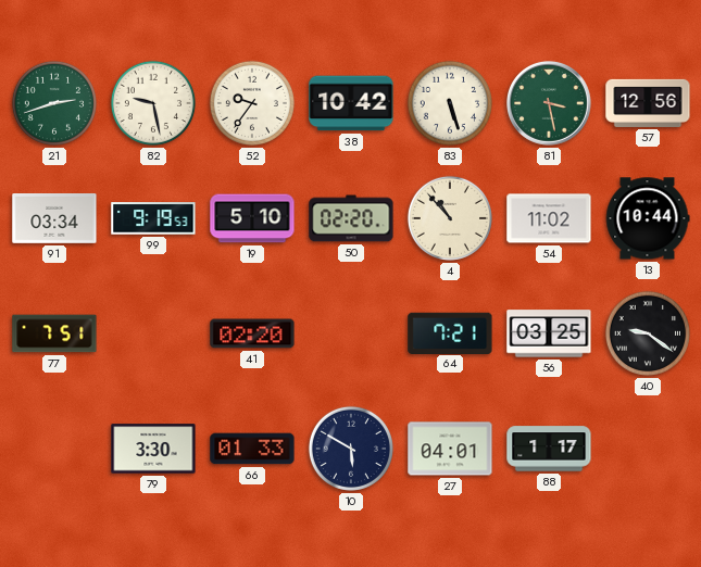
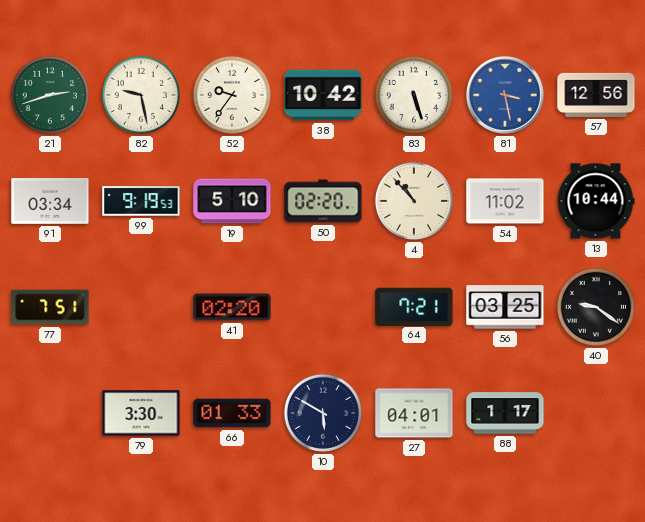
81 dial: green -> blue (506, 96)
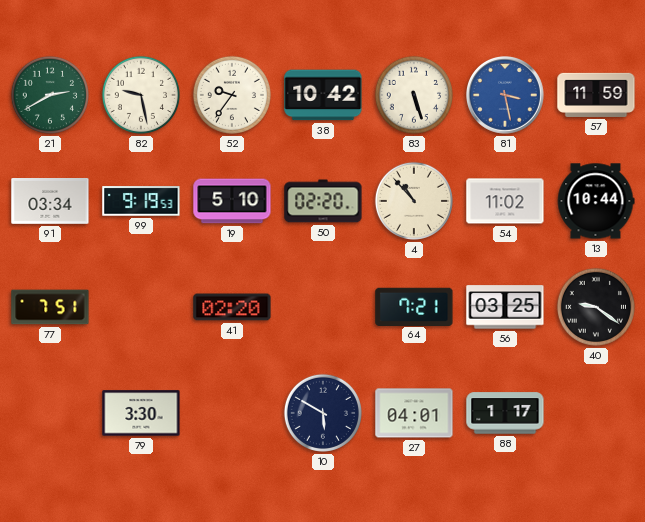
21: 2:42 -> 2:40 (50, 95)
57: 12:56 -> 11:59 (596, 95)
66: 01:33 -> none (232, 413)
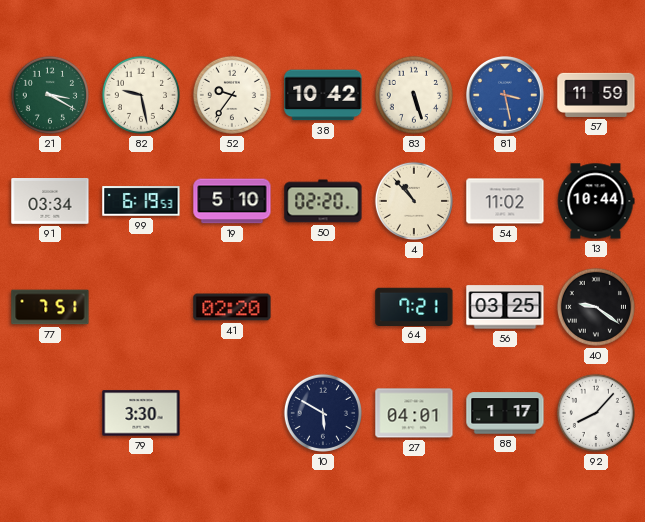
21: 2:40 -> 3:20 (50, 95)
99: 9:19 -> 6:19 (141, 201)
92: none -> 8:07 (596, 413)
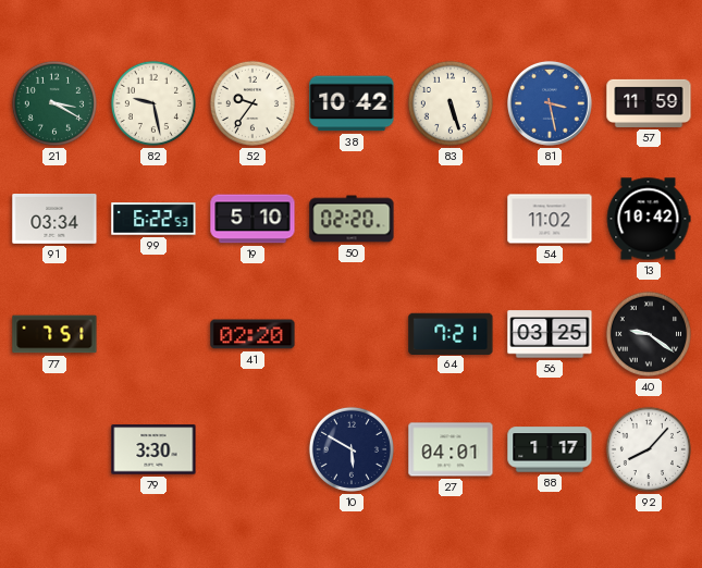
99: 6:19 -> 6:22 (153, 219)
4: 10:53 -> none (414, 201)
13: 10:44 -> 10:42 (649, 219)
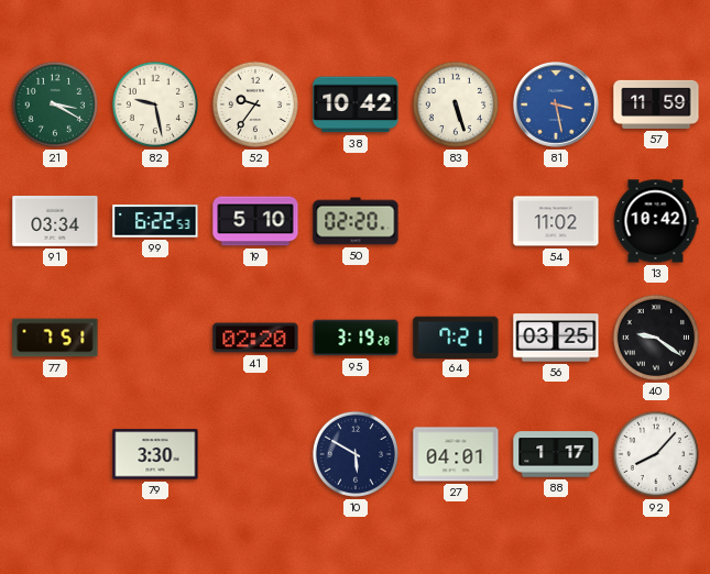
95: none -> 3:19 (356, 338)
